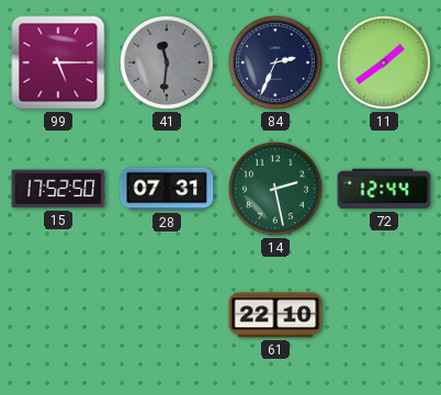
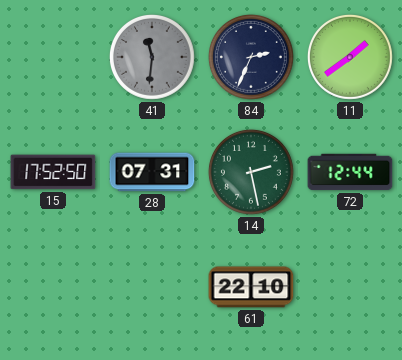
99: 5:15 -> none (58, 63)
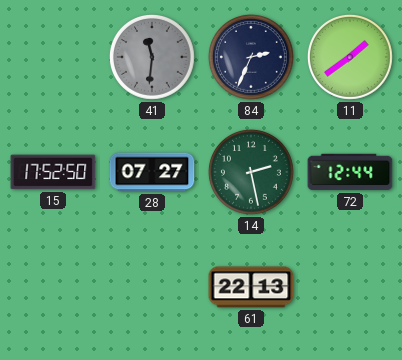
28: 07:31 -> 07:27 (152, 172)
61: 22:10 -> 22:13 (251, 287)
